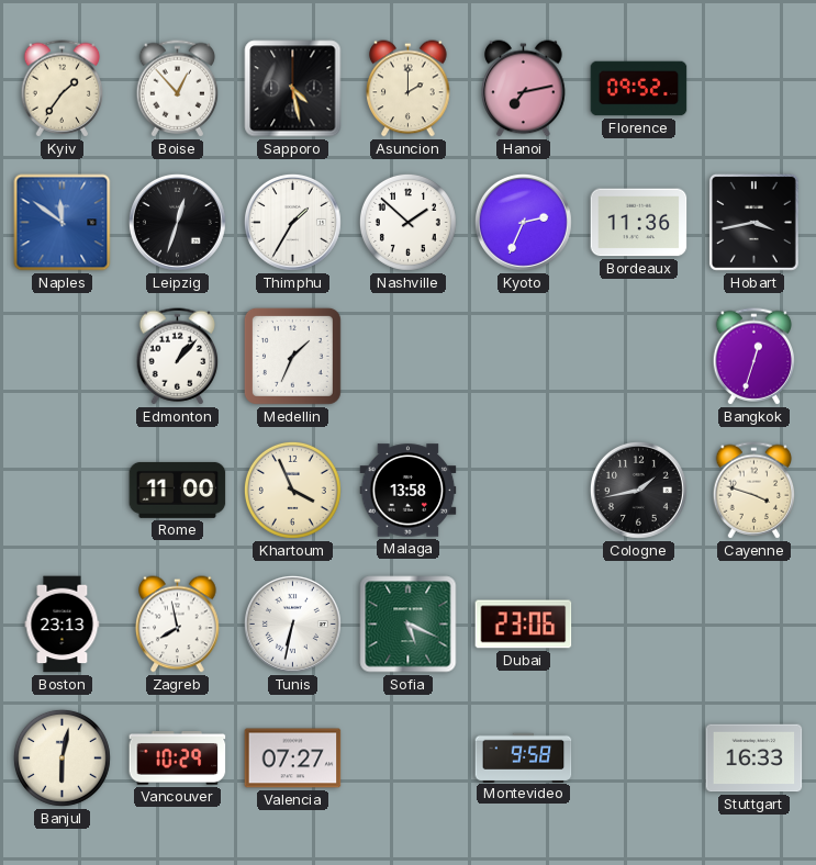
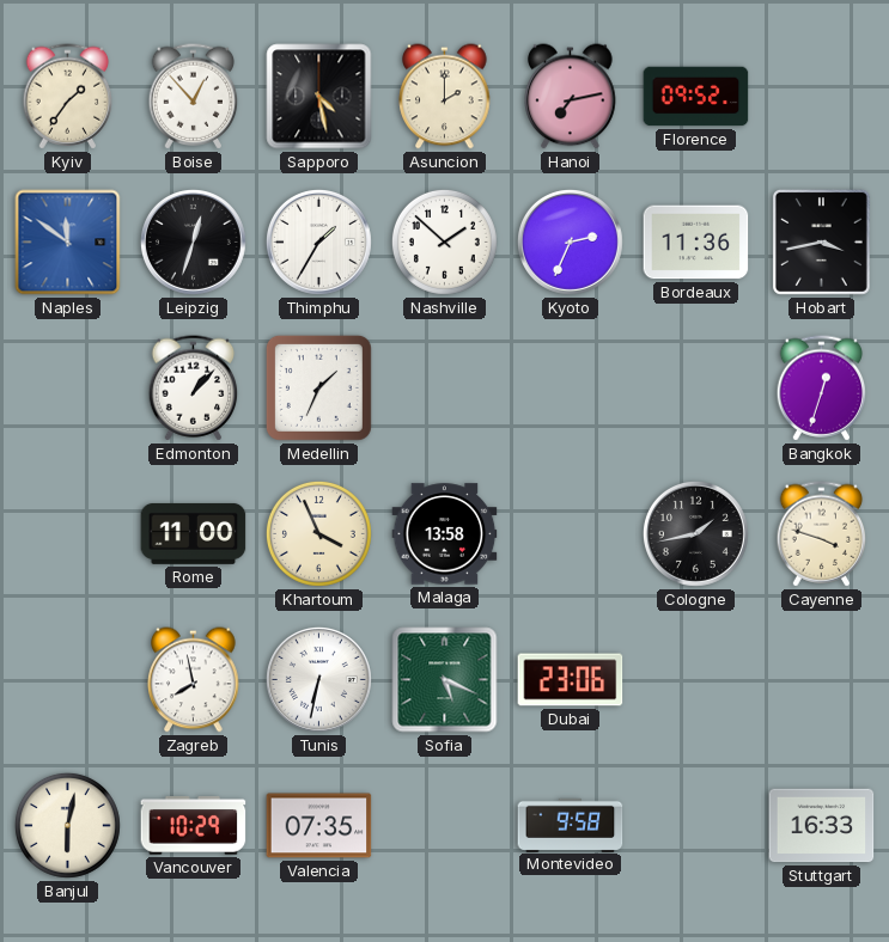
Boston: 23:13 -> none (63, 625)
Valencia: 07:27 -> 07:35 (319, 826)
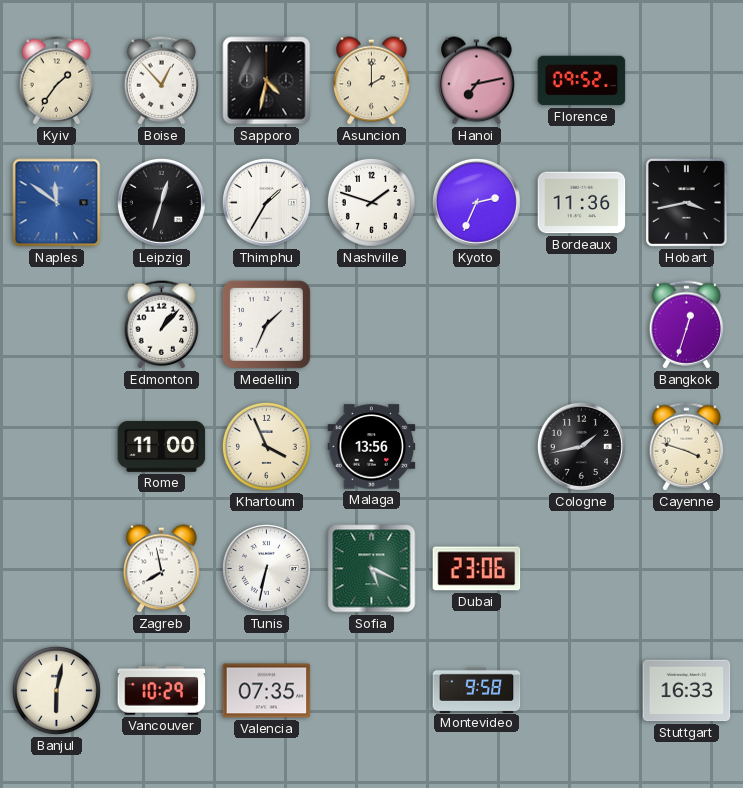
Sapporo: 4:28 -> 4:32 (267, 81)
Nashville: 1:52 -> 1:48 (371, 202)
Malaga: 13:58 -> 13:56 (372, 447)
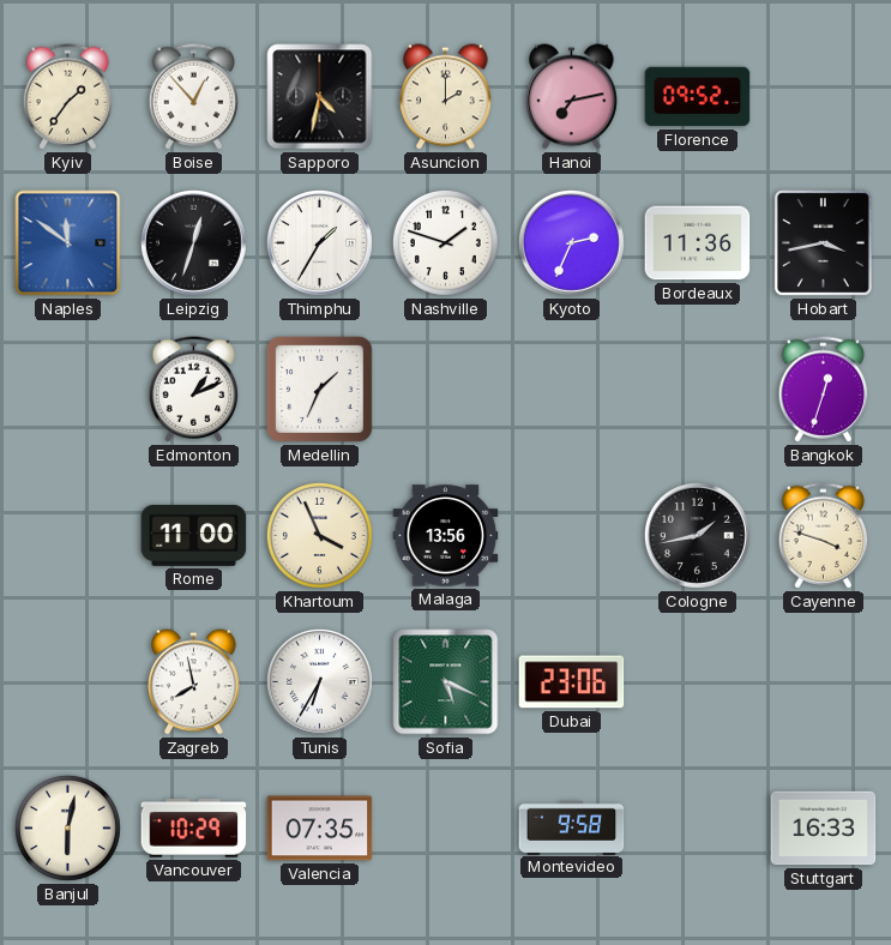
Edmonton: 1:07 -> 1:11 (194, 390)
Tunis: 6:32 -> 6:35 (319, 681)
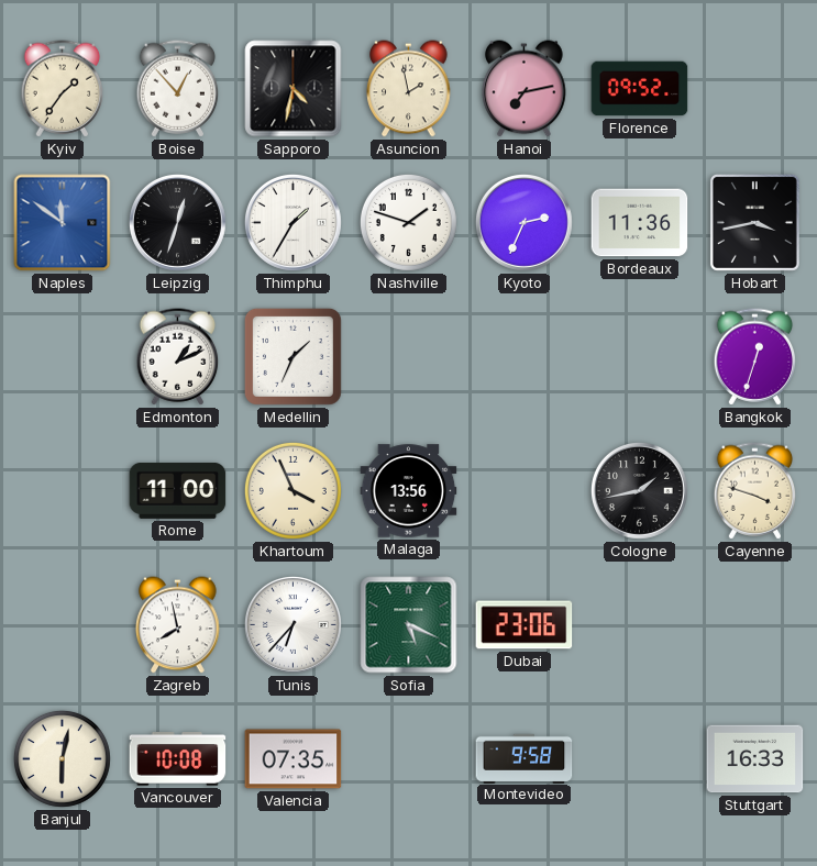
Asuncion: 2:00 -> 1:58 (409, 89)
Tunis: 6:35 -> 6:37 (292, 624)
Vancouver: 10:29 -> 10:08 (178, 759)
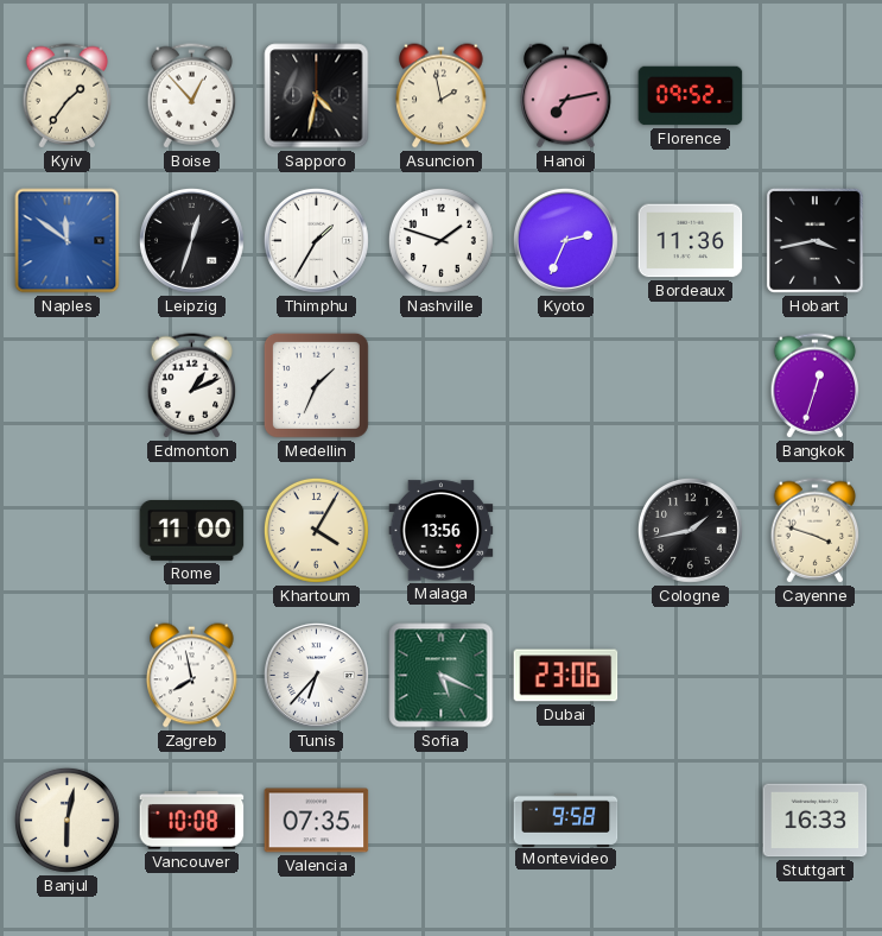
Khartoum: 3:56 -> 4:05 (316, 530)
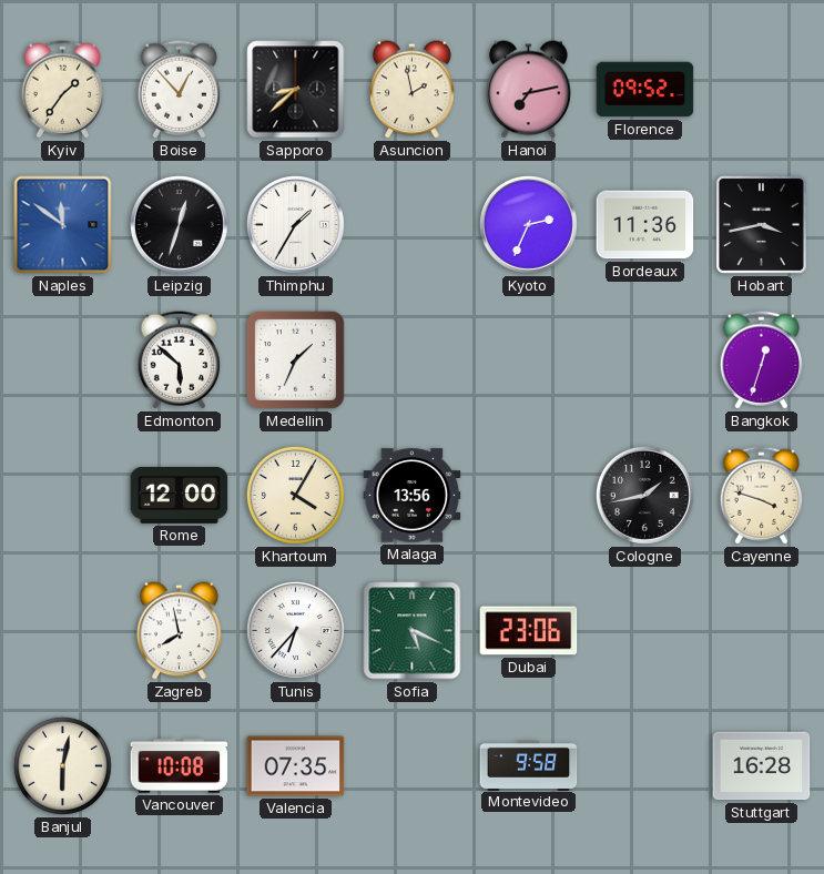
Sapporo: 4:32 -> 8:38 (296, 90)
Nashville: 1:48 -> none (440, 240)
Edmonton: 1:11 -> 5:52 (180, 360)
Rome: 11:00 -> 12:00 (180, 495)
Stuttgart: 16:33 -> 16:28 (762, 766)
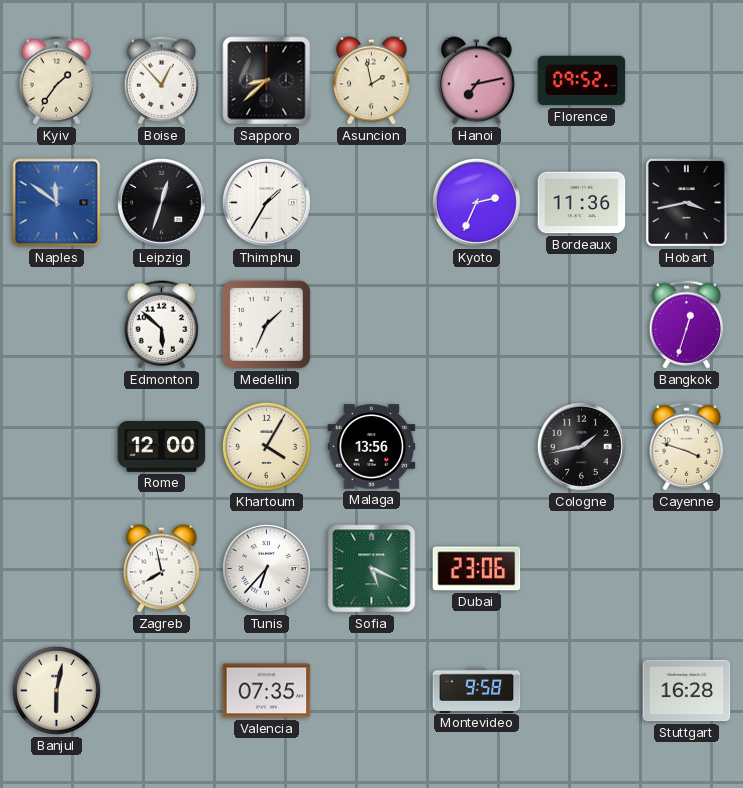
Vancouver: 10:08 -> none (180, 766)
